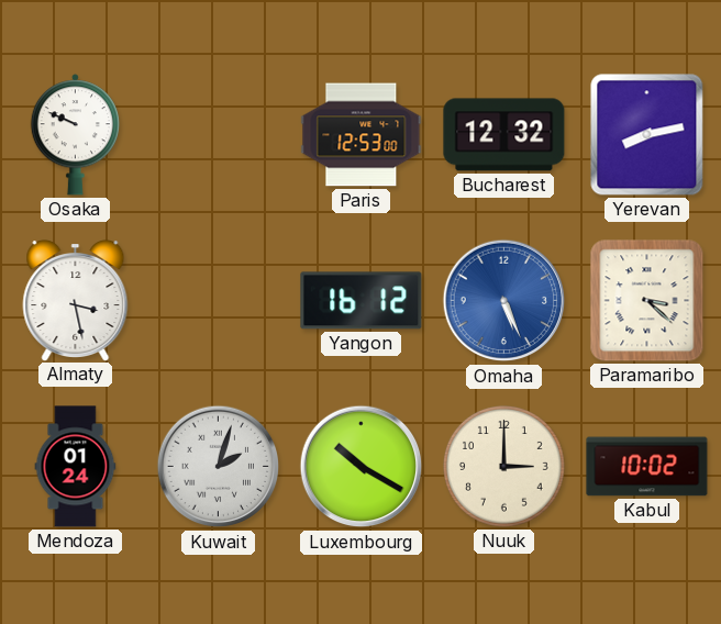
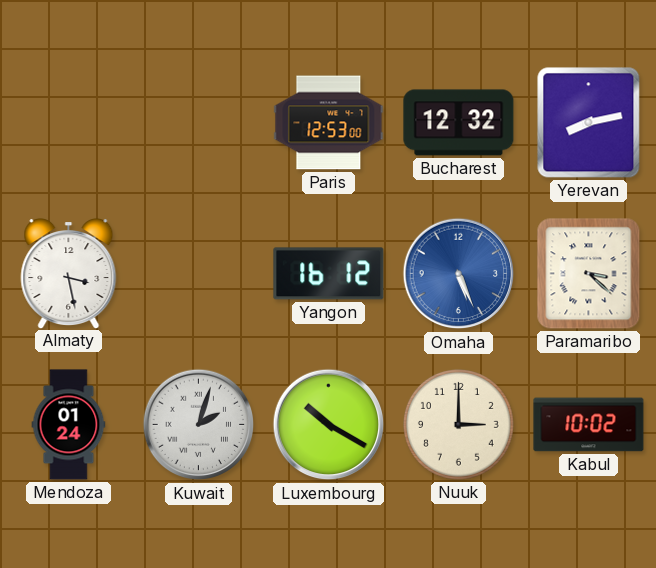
Osaka: 9:49 -> none (75, 135)
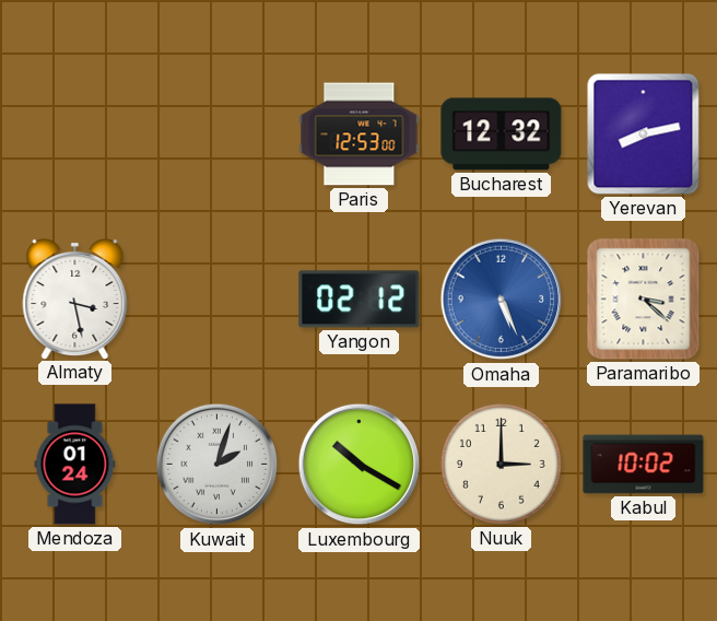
Yangon: 16:12 -> 02:12 (360, 300)
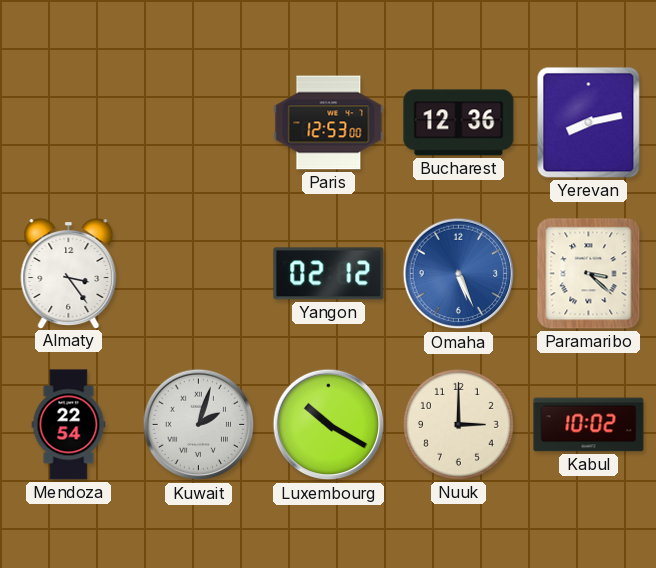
Bucharest: 12:32 -> 12:36 (459, 123)
Almaty: 3:28 -> 3:24 (69, 274)
Mendoza: 01:24 -> 22:54 (69, 425)
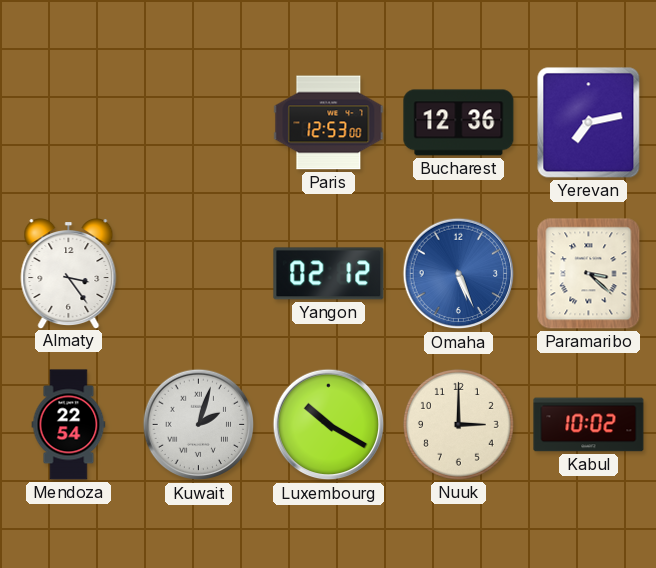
Yerevan: 8:13 -> 7:13 (589, 123)
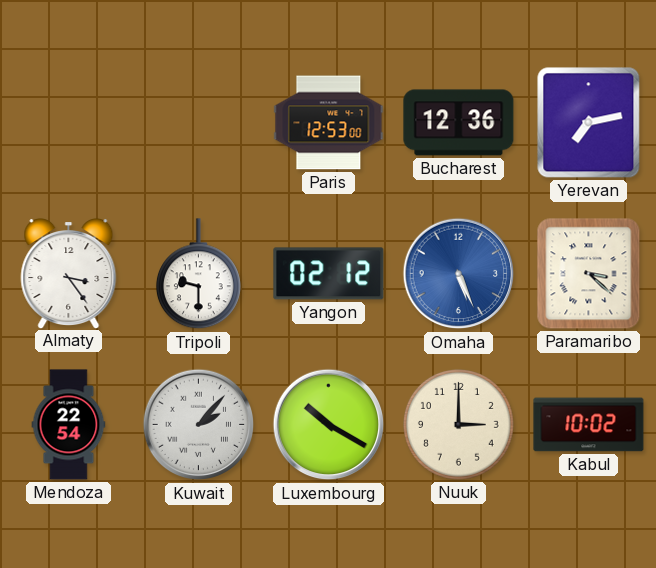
Tripoli: none -> 9:30 (198, 274)
Kuwait: 2:03 -> 2:07 (199, 425)
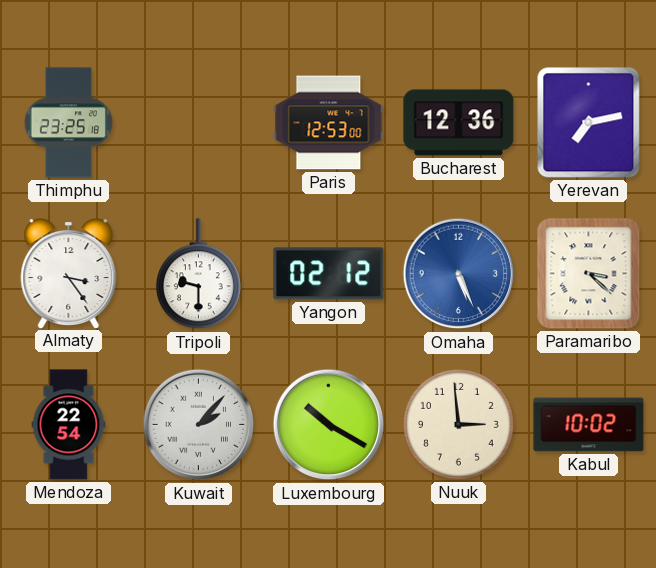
Thimphu: none -> 23:25 (68, 123)
Nuuk: 3:00 -> 2:59 (458, 424)
